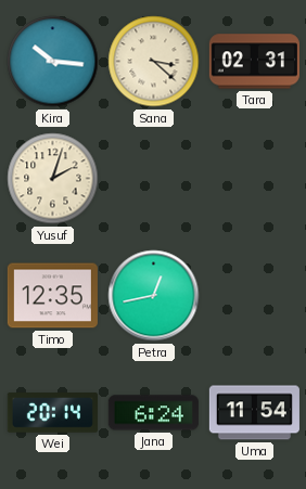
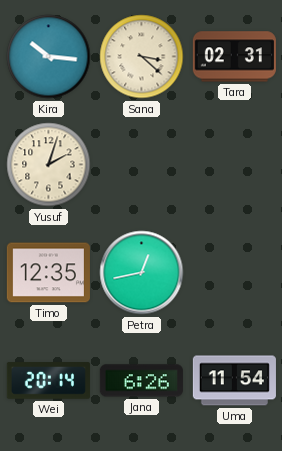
Jana: 6:24 -> 6:26 (141, 381)
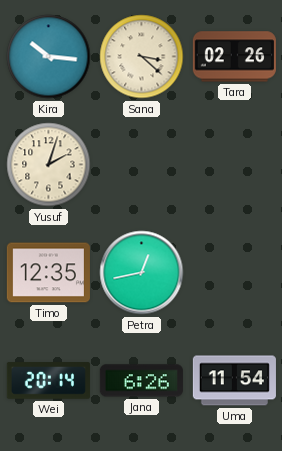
Tara: 02:31 -> 02:26 (234, 57)
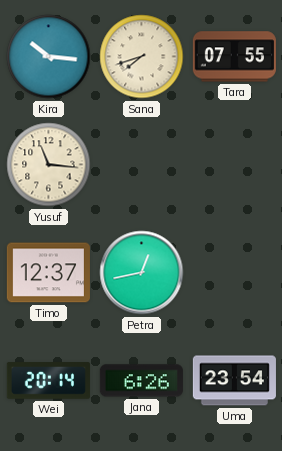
Sana: 3:22 -> 7:42 (142, 57)
Tara: 02:26 -> 07:55 (234, 57)
Yusuf: 2:03 -> 11:16 (49, 165)
Timo: 12:35 -> 12:37 (48, 273)
Uma: 11:54 -> 23:54 (234, 381)
